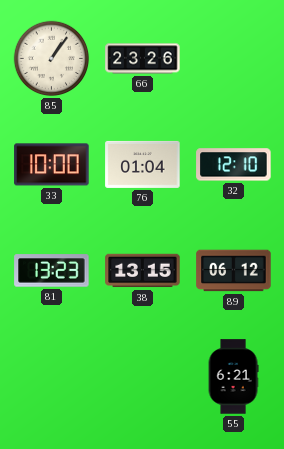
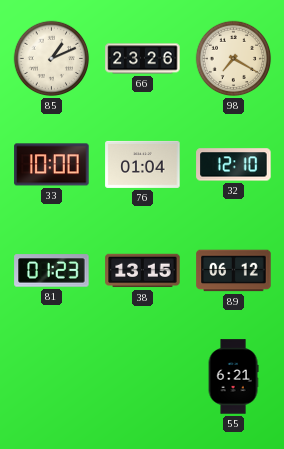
85: 1:06 -> 1:11 (52, 59)
98: none -> 7:20 (234, 59)
81: 13:23 -> 01:23 (52, 271)
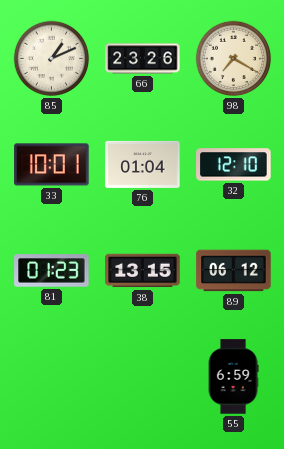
33: 10:00 -> 10:01 (52, 165)
55: 6:21 -> 6:59 (233, 377)
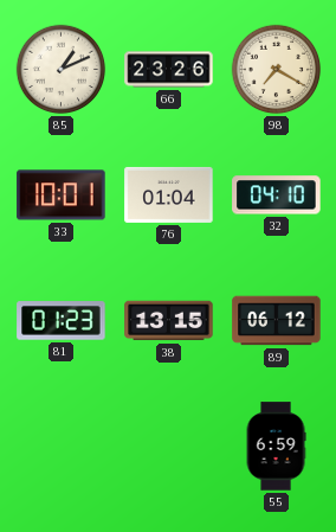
32: 12:10 -> 04:10 (277, 196)
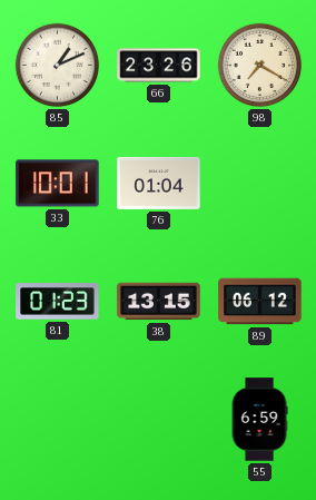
32: 04:10 -> none (277, 196)
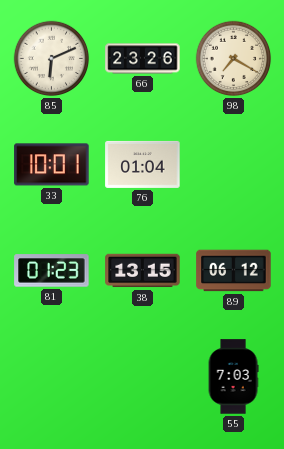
85: 1:11 -> 6:11 (52, 59)
55: 6:59 -> 7:03 (233, 377)
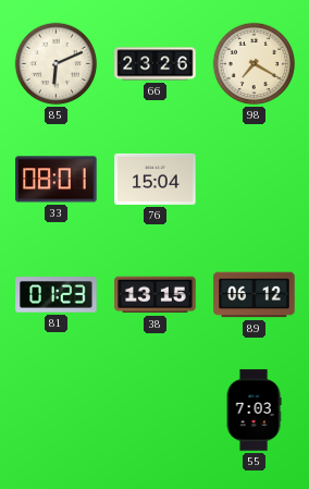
33: 10:01 -> 08:01 (57, 180)
76: 01:04 -> 15:04 (156, 179)
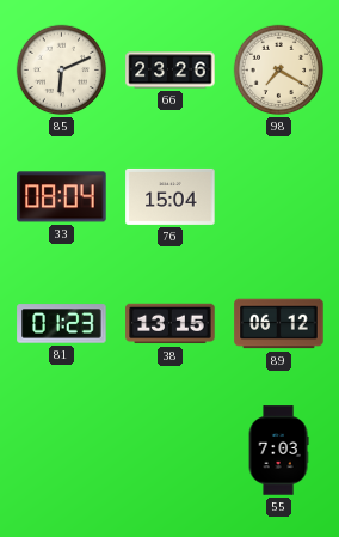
33: 08:01 -> 08:04 (62, 197)
